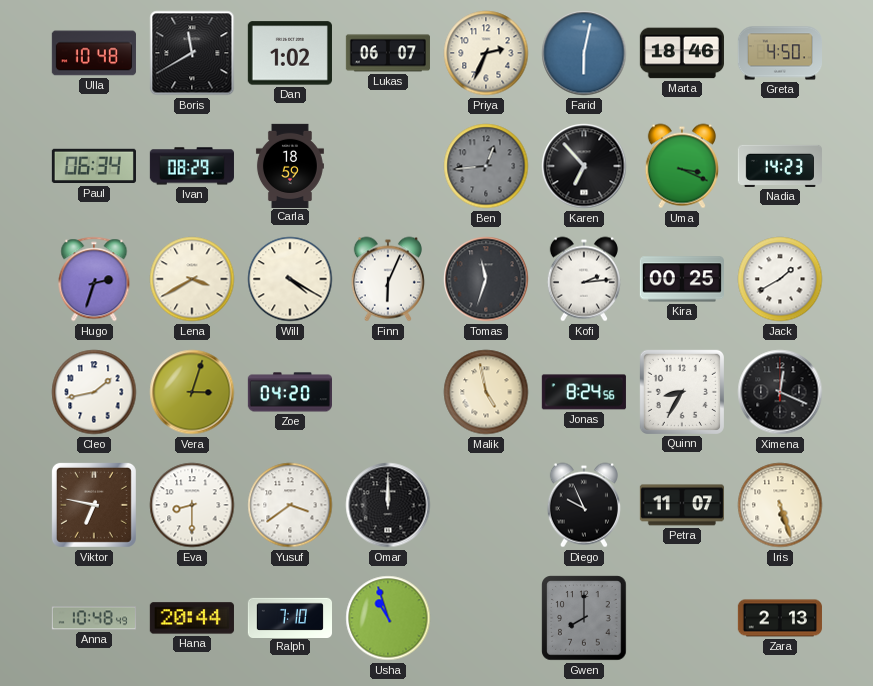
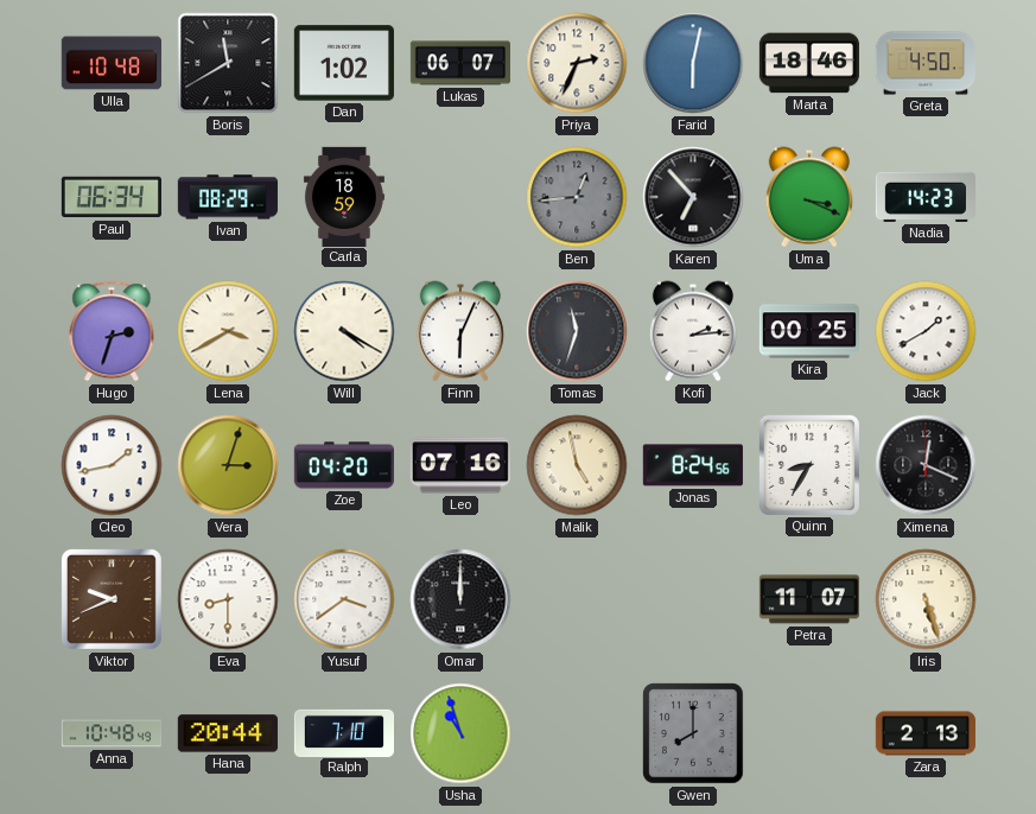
Leo: none -> 07:16 (460, 465)
Viktor: 6:47 -> 9:41 (112, 599)
Diego: 9:56 -> none (584, 505)
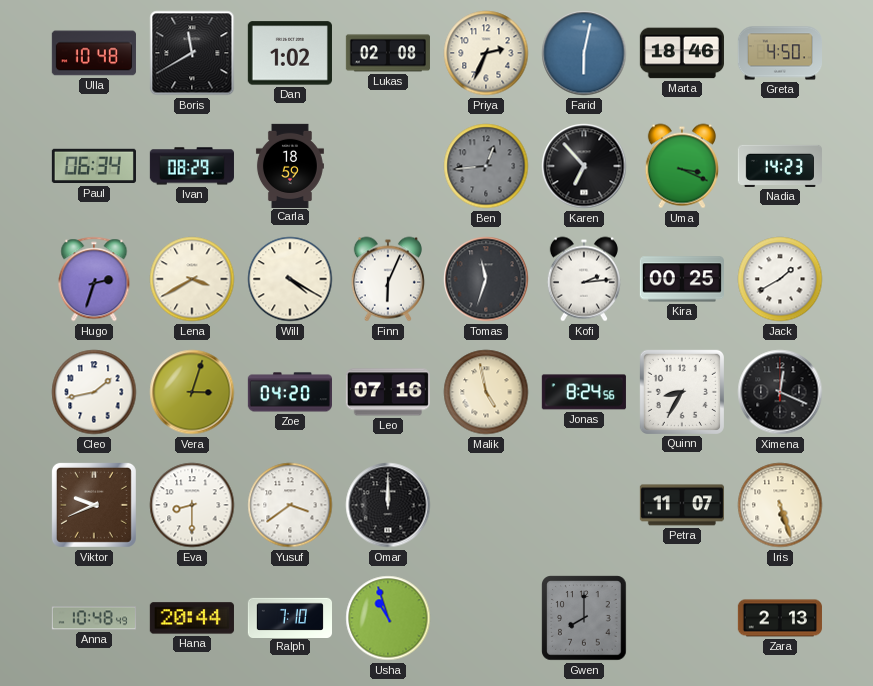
Lukas: 06:07 -> 02:08 (388, 53)
